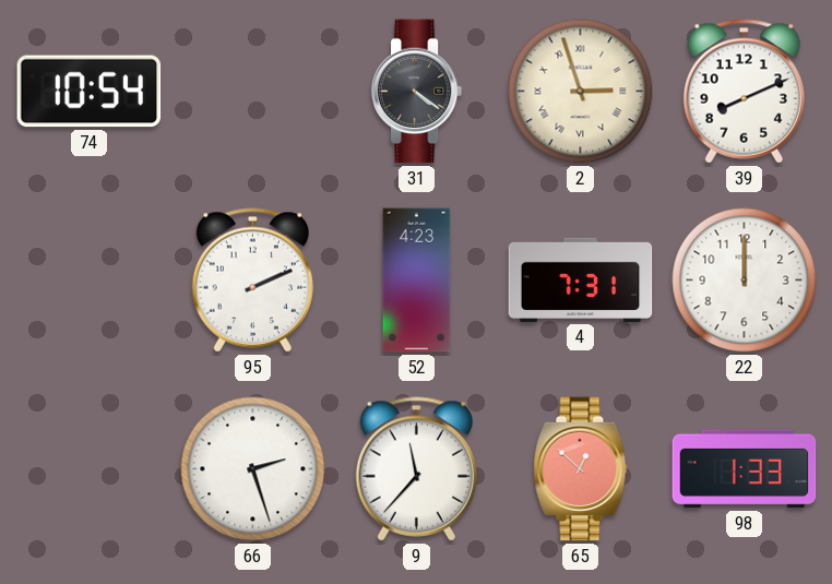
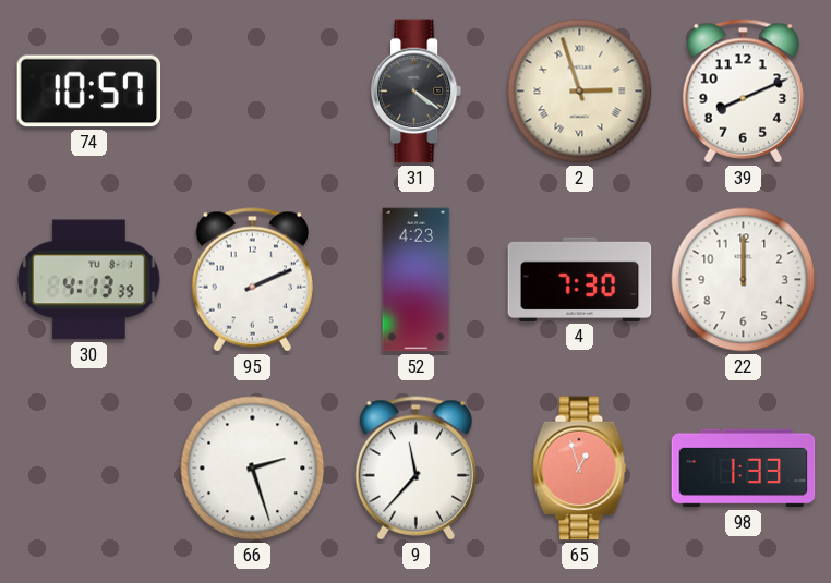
74: 10:54 -> 10:57 (89, 92)
30: none -> 4:13 (89, 280)
4: 7:31 -> 7:30 (580, 279)
65: 12:52 -> 12:57 (580, 469)
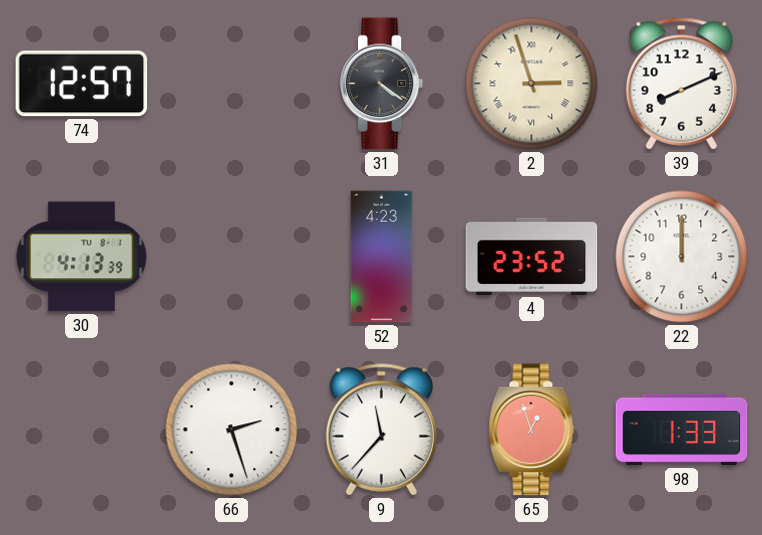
74: 10:57 -> 12:57 (82, 84)
95: 2:11 -> none (252, 280)
4: 7:30 -> 23:52 (532, 256)
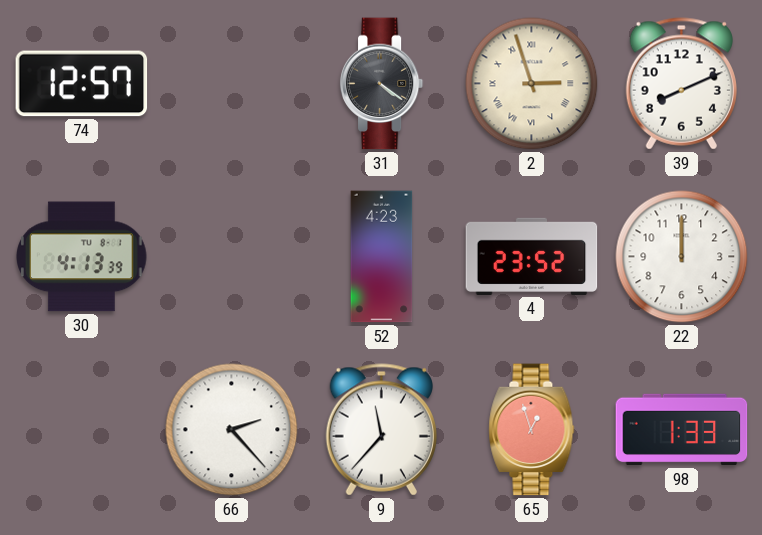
66: 2:27 -> 2:23 (232, 430)
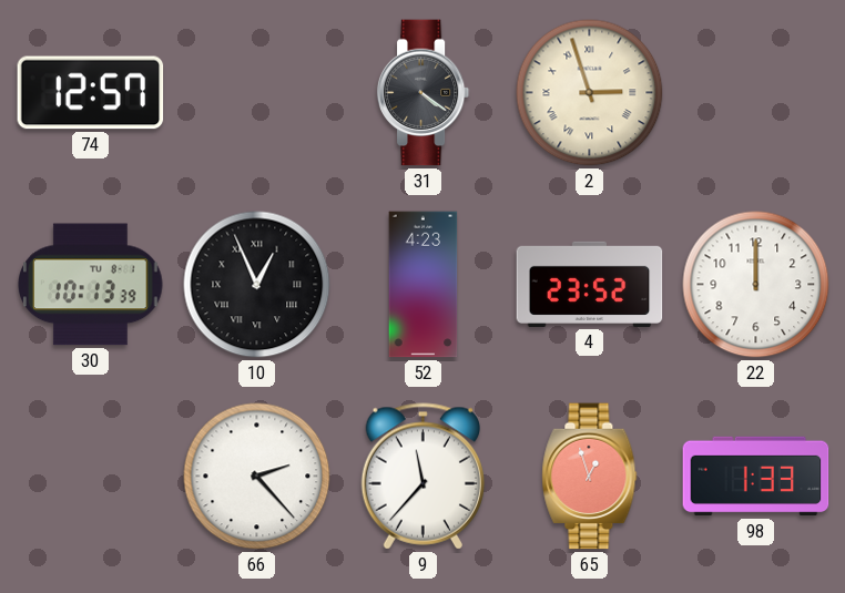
39: 8:11 -> none (681, 84)
30: 4:13 -> 10:13 (91, 285)
10: none -> 12:56 (257, 285)
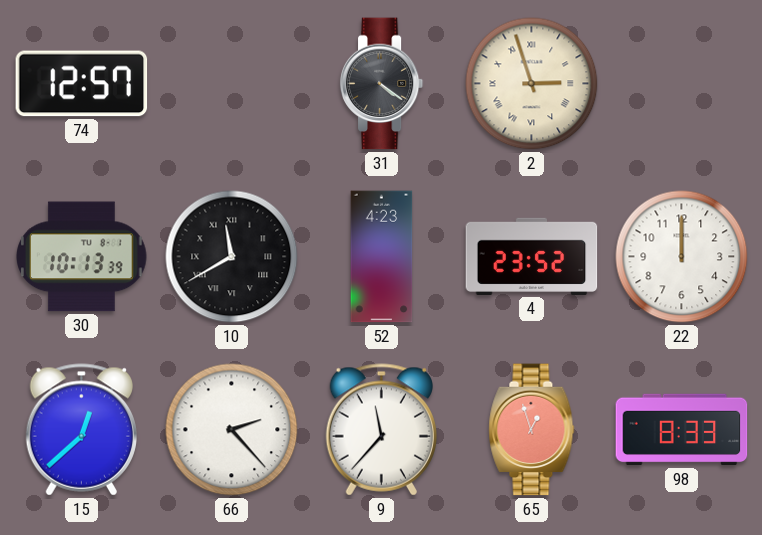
10: 12:56 -> 11:40 (232, 257)
15: none -> 12:38 (81, 430)
98: 1:33 -> 8:33 (682, 430)
